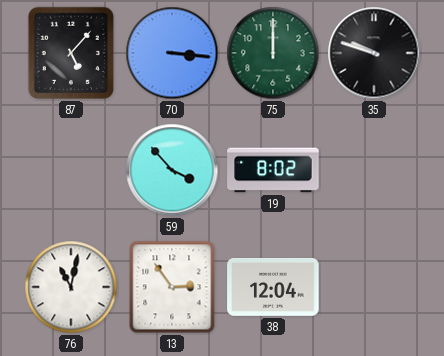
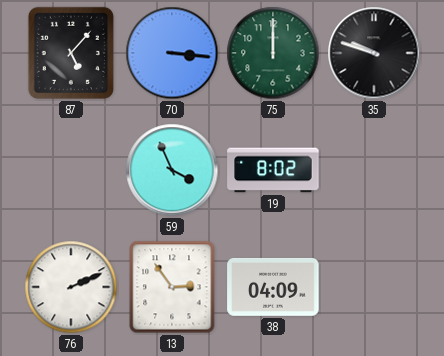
59: 3:53 -> 3:56 (172, 170)
76: 11:02 -> 2:11 (71, 287)
38: 12:04 -> 04:09 (273, 287)
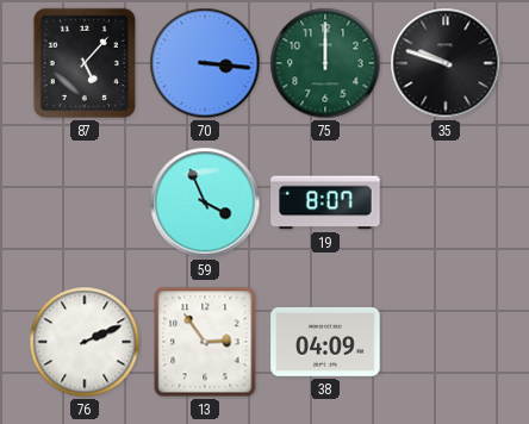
19: 8:02 -> 8:07 (325, 202)
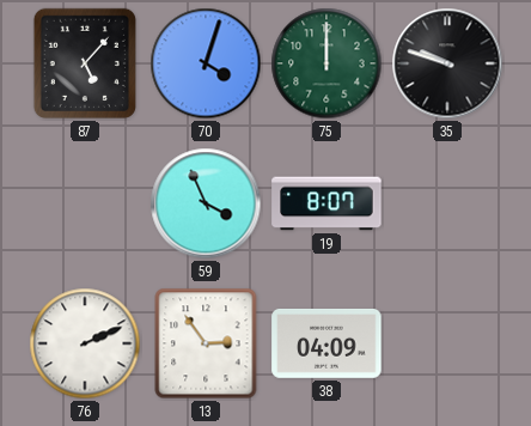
70: 3:16 -> 4:03 (206, 63)
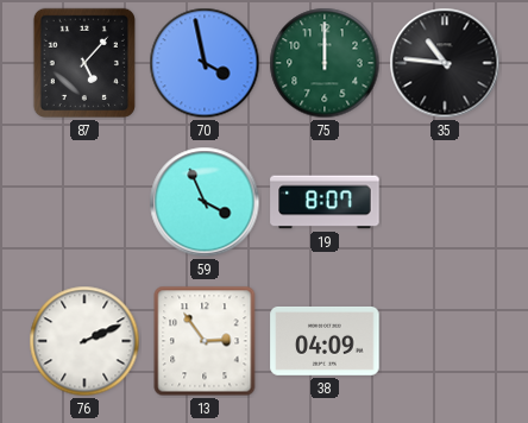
70: 4:03 -> 3:58 (205, 63)
35: 9:48 -> 10:46 (445, 63)
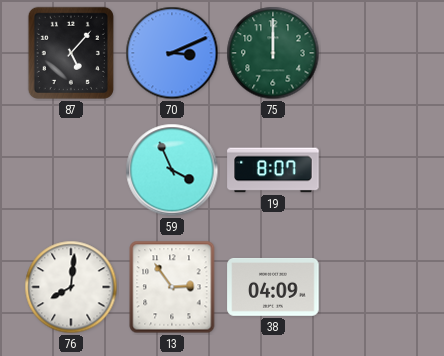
70: 3:58 -> 3:11 (172, 53)
35: 10:46 -> none (445, 63)
76: 2:11 -> 8:01 (71, 287)
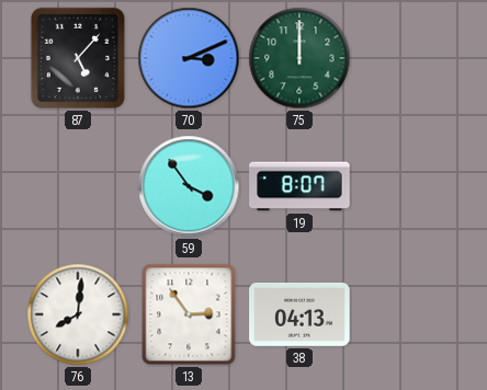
59: 3:56 -> 3:54 (189, 186)
38: 04:09 -> 04:13 (299, 314)
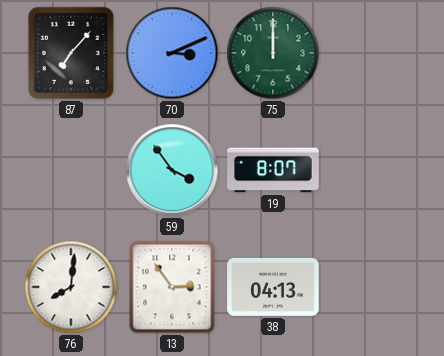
87: 5:07 -> 7:07 (71, 53)
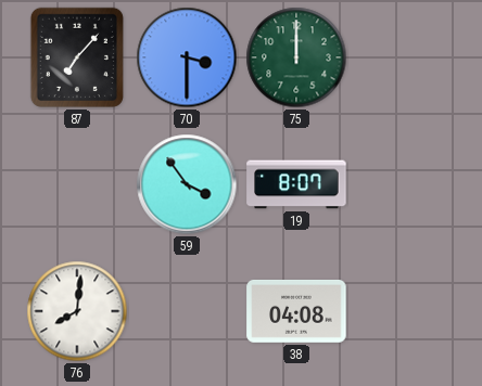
70: 3:11 -> 3:30 (187, 57)
13: 2:54 -> none (172, 287)
38: 04:13 -> 04:08 (296, 311)
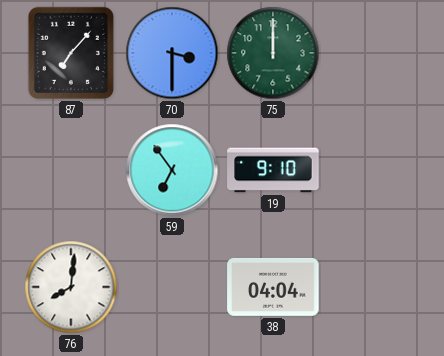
59: 3:54 -> 6:54 (172, 170)
19: 8:07 -> 9:10 (273, 170)
38: 04:08 -> 04:04 (273, 287)
